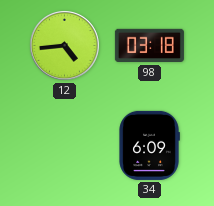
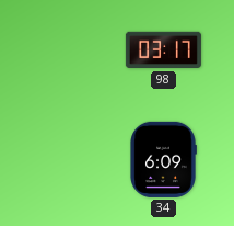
12: 4:44 -> none (64, 45)
98: 03:18 -> 03:17 (163, 50)
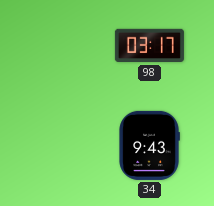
34: 6:09 -> 9:43 (149, 145)
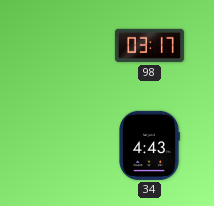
34: 9:43 -> 4:43 (149, 145)
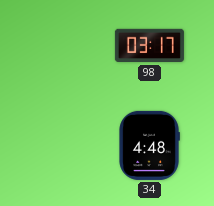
34: 4:43 -> 4:48 (149, 145)
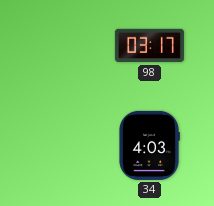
34: 4:48 -> 4:03 (149, 145)
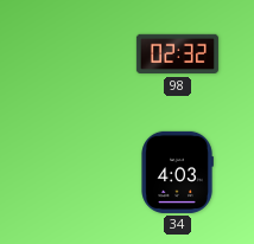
98: 03:17 -> 02:32 (177, 54)
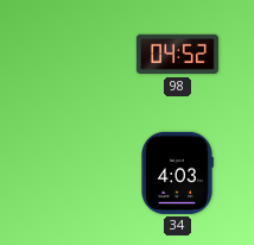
98: 02:32 -> 04:52 (177, 55)
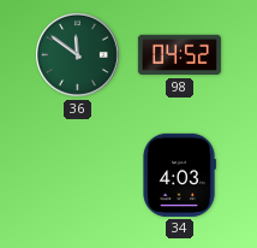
36: none -> 11:51 (77, 54)
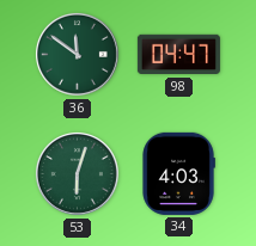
98: 04:52 -> 04:47 (178, 55)
53: none -> 6:03 (77, 173)
